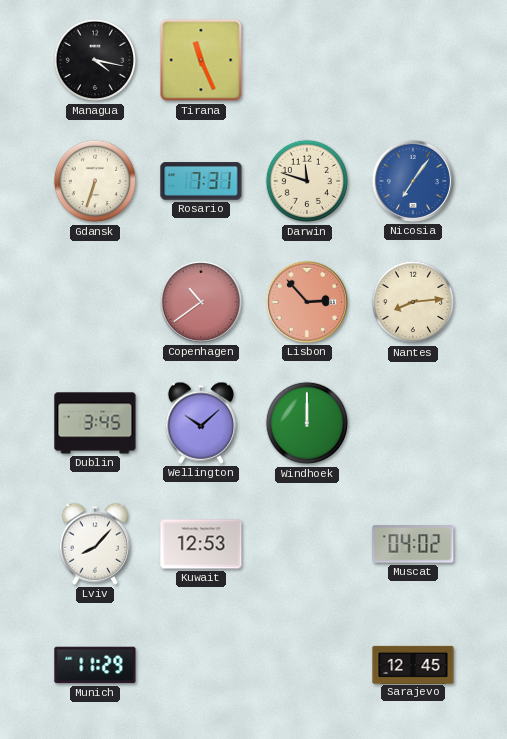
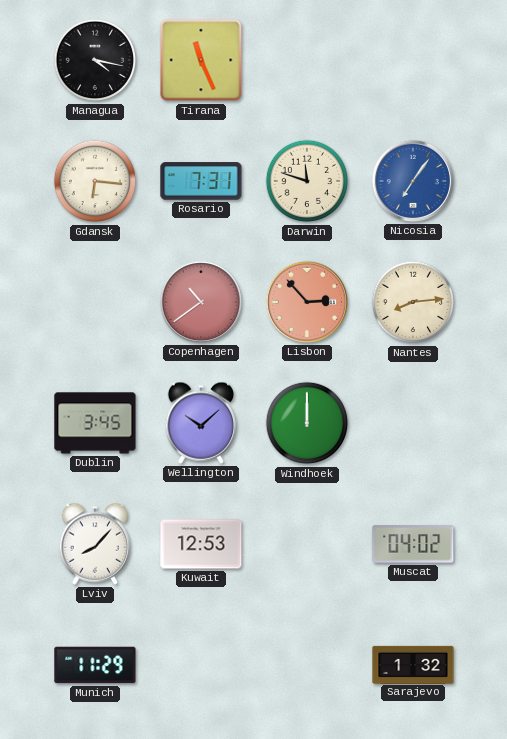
Gdansk: 6:33 -> 6:16 (95, 181)
Sarajevo: 12:45 -> 1:32 (413, 664)
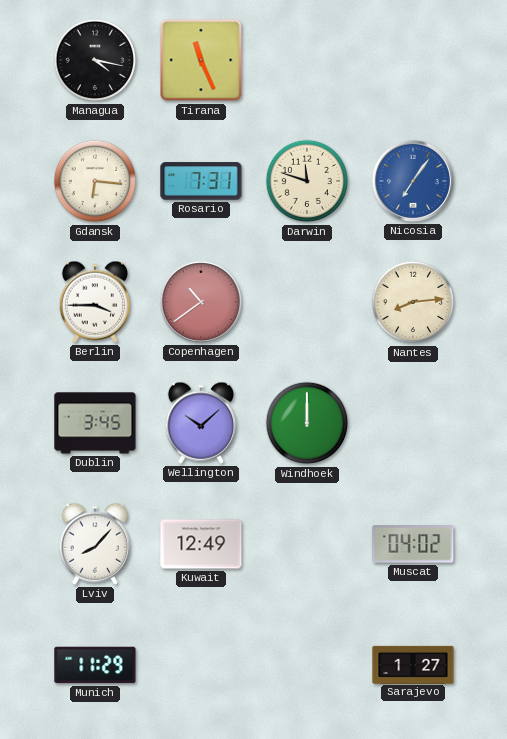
Berlin: none -> 3:45 (94, 302)
Lisbon: 2:53 -> none (307, 302)
Kuwait: 12:53 -> 12:49 (201, 544)
Sarajevo: 1:32 -> 1:27 (413, 664)
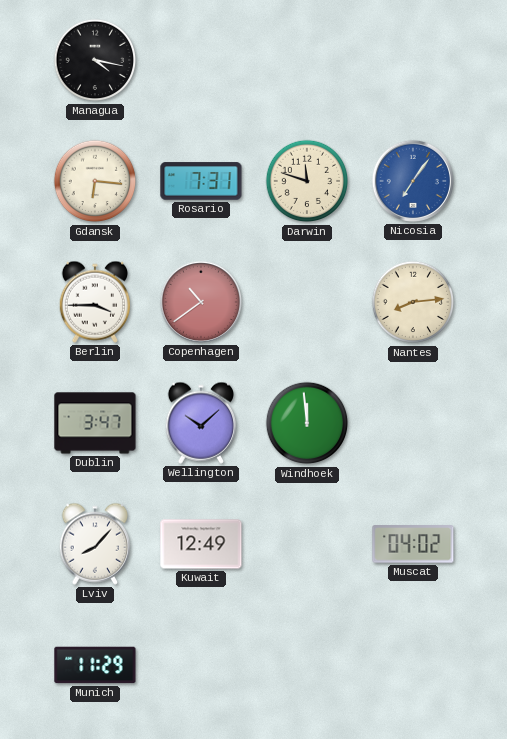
Tirana: 11:26 -> none (201, 60)
Dublin: 3:45 -> 3:47 (95, 423)
Windhoek: 12:00 -> 11:59 (307, 423)
Sarajevo: 1:27 -> none (413, 664)
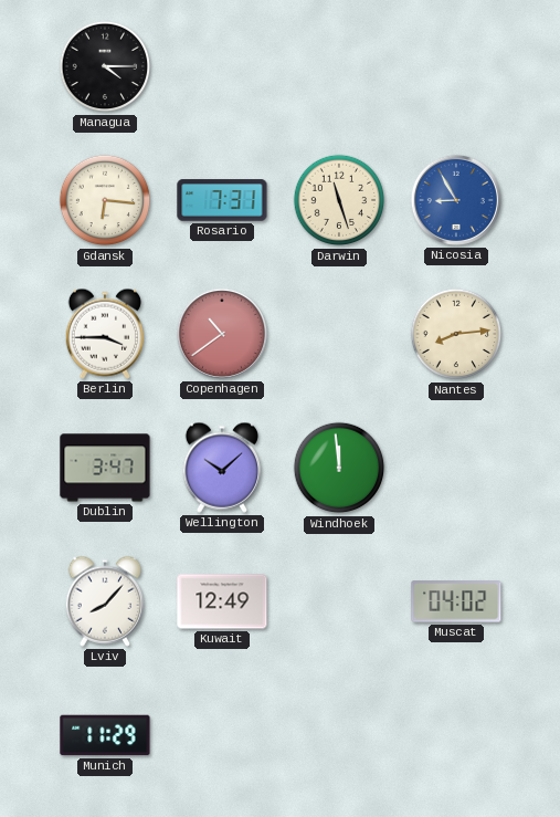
Managua: 4:17 -> 4:15 (105, 66)
Darwin: 11:48 -> 11:27 (339, 200)
Nicosia: 7:06 -> 8:55 (456, 200)
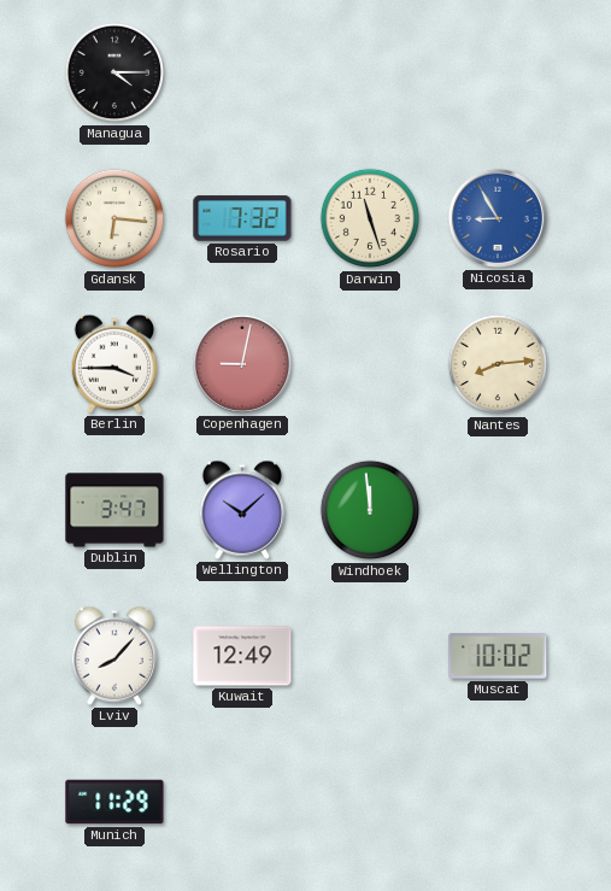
Rosario: 7:31 -> 7:32 (242, 218)
Copenhagen: 10:39 -> 9:02 (242, 364)
Muscat: 04:02 -> 10:02 (498, 656)
